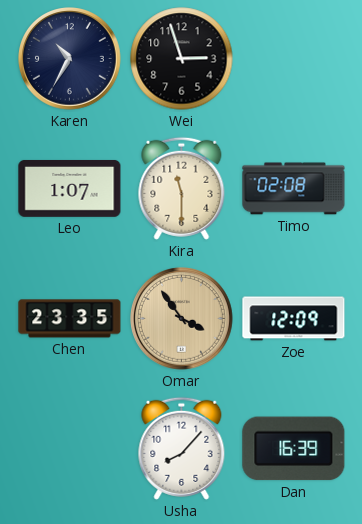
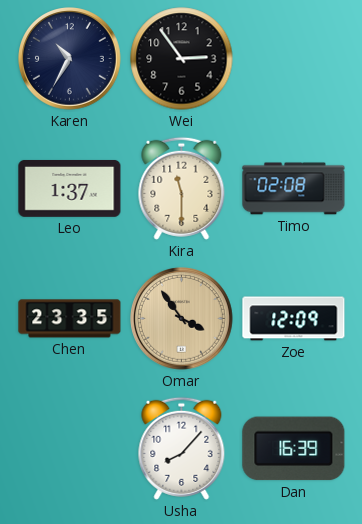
Wei: 2:57 -> 2:54 (182, 59)
Leo: 1:07 -> 1:37 (70, 189)
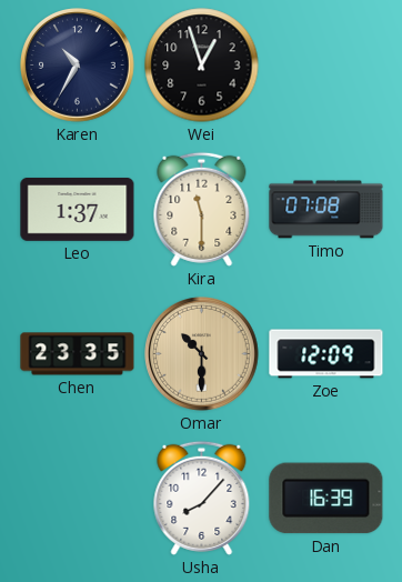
Wei: 2:54 -> 12:57 (202, 66)
Timo: 02:08 -> 07:08 (326, 210)
Omar: 3:54 -> 10:30 (202, 354)
